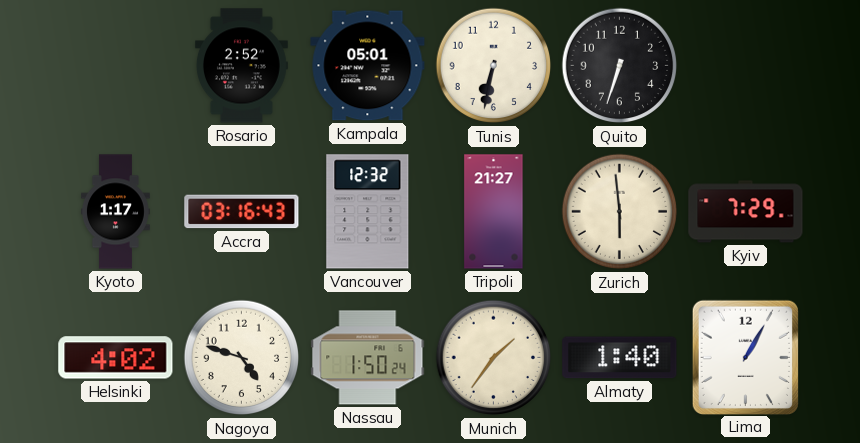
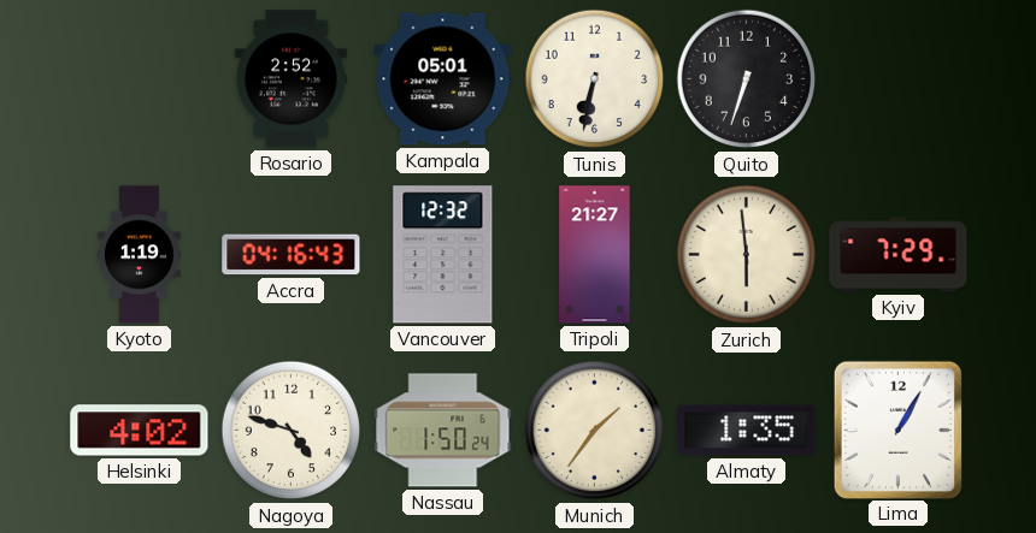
Kyoto: 1:17 -> 1:19 (139, 255)
Accra: 03:16 -> 04:16 (292, 255)
Almaty: 1:40 -> 1:35 (747, 431)
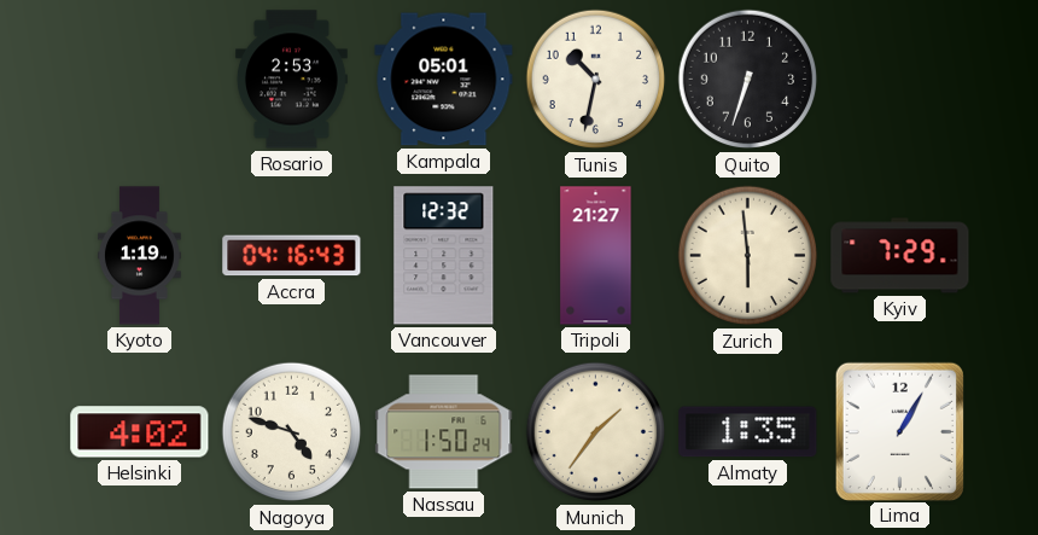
Rosario: 2:52 -> 2:53 (291, 80)
Tunis: 6:32 -> 10:32 (596, 80)
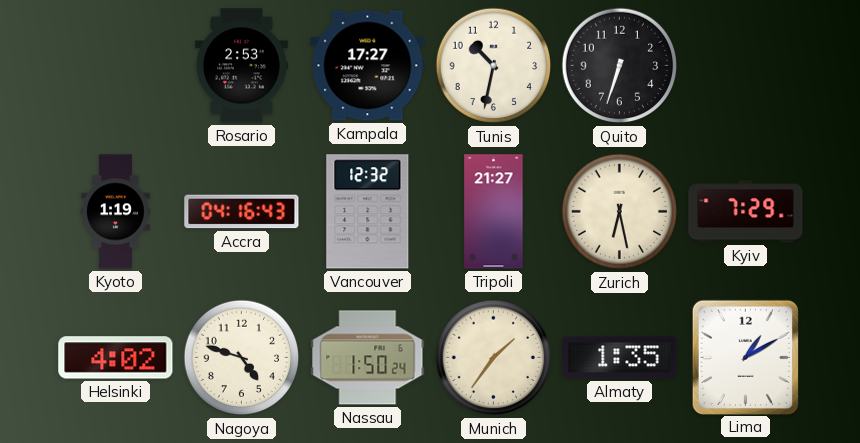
Kampala: 05:01 -> 17:27 (368, 66)
Zurich: 5:59 -> 6:28 (620, 212)
Lima: 1:05 -> 1:10 (745, 357)
